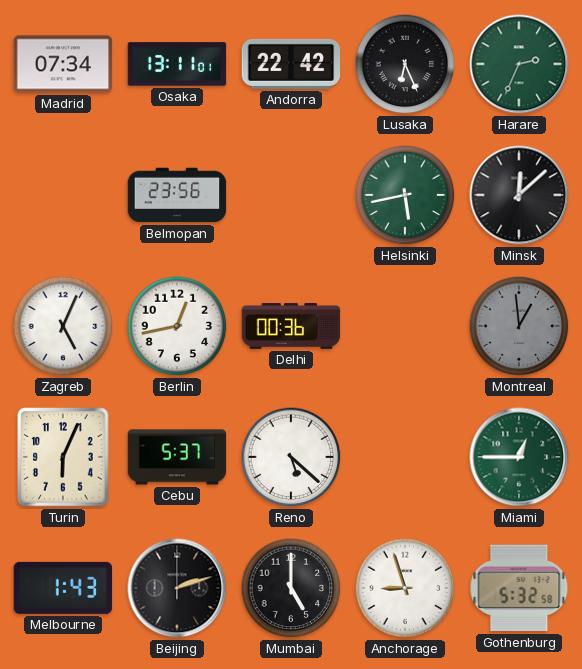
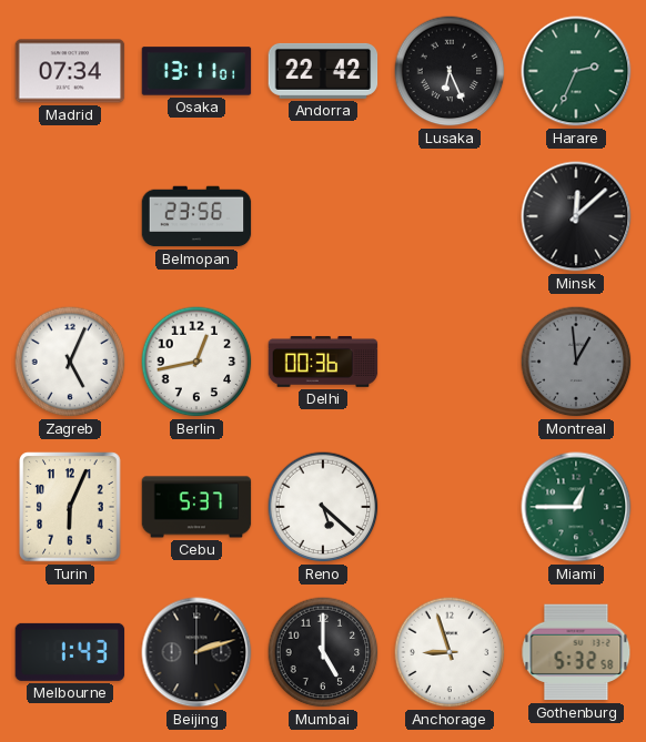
Helsinki: 5:43 -> none (405, 195)
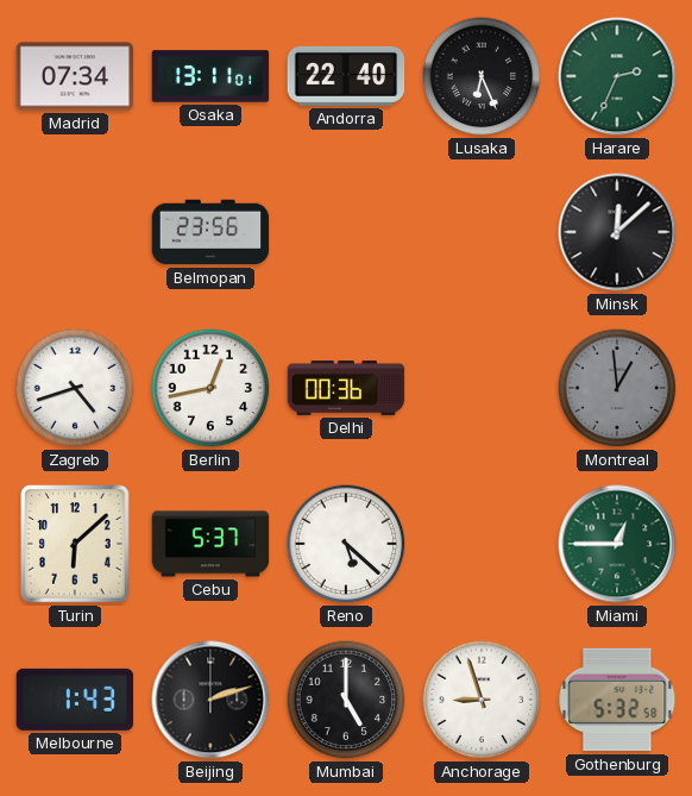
Andorra: 22:42 -> 22:40 (346, 76)
Zagreb: 5:04 -> 4:42 (75, 388)
Turin: 6:04 -> 6:08 (75, 544)
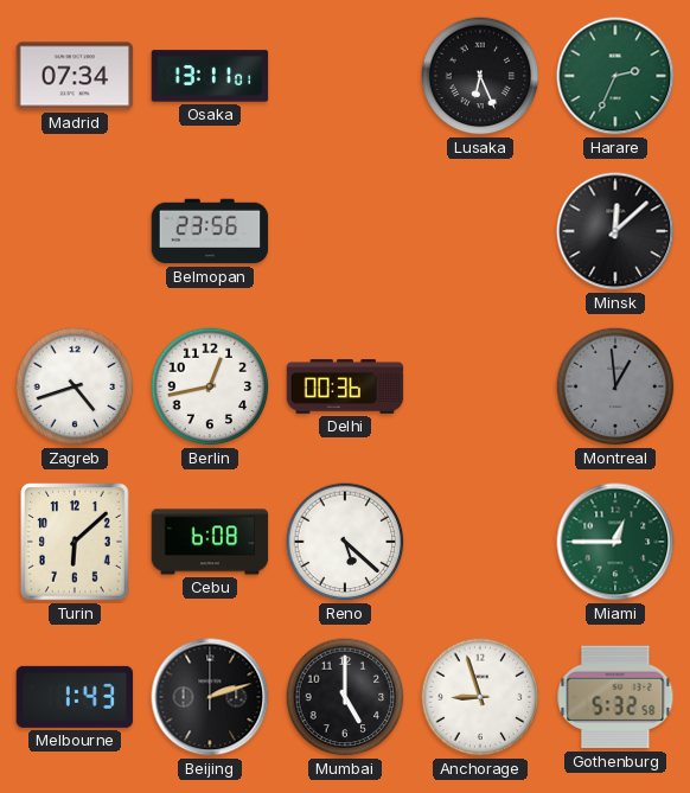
Andorra: 22:40 -> none (346, 76)
Cebu: 5:37 -> 6:08 (210, 542)
